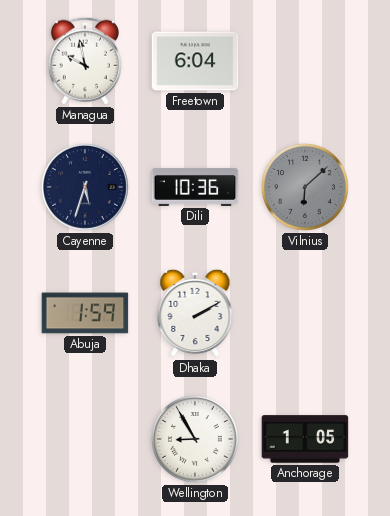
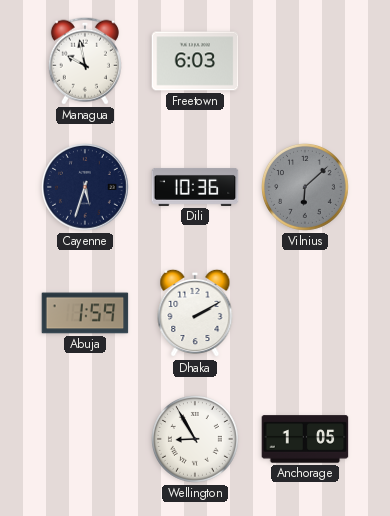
Freetown: 6:04 -> 6:03 (195, 61)
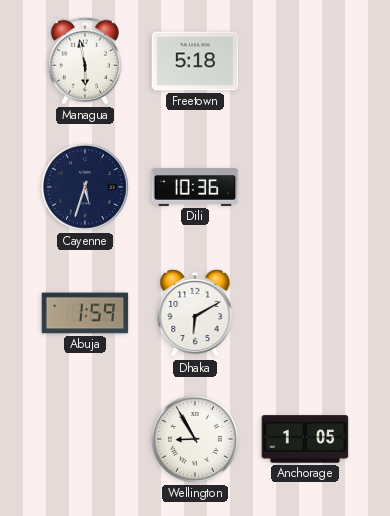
Managua: 9:58 -> 5:58 (85, 61)
Freetown: 6:03 -> 5:18 (195, 61)
Vilnius: 6:08 -> none (306, 188)
Dhaka: 2:10 -> 6:10 (195, 313)
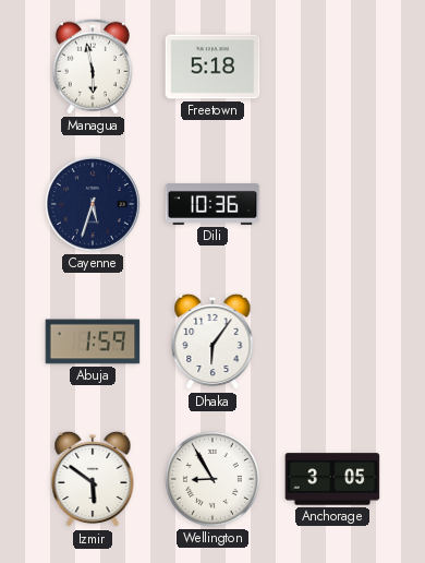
Dhaka: 6:10 -> 6:06 (212, 342)
Izmir: none -> 5:51 (93, 479)
Anchorage: 1:05 -> 3:05 (332, 479)
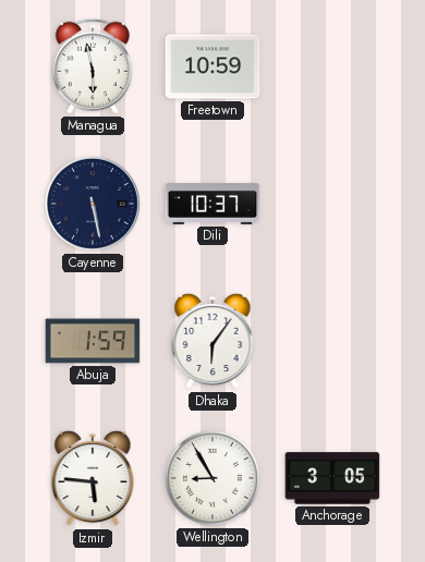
Freetown: 5:18 -> 10:59 (212, 66)
Cayenne: 5:33 -> 5:28 (94, 205)
Dili: 10:36 -> 10:37 (212, 205)
Izmir: 5:51 -> 5:46 (93, 478)
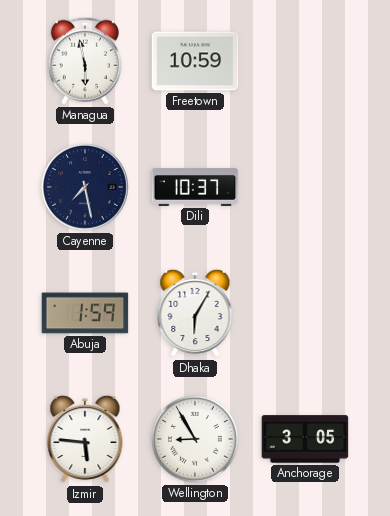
Cayenne: 5:28 -> 7:28 (86, 188)
Dhaka: 6:06 -> 6:05 (195, 313)
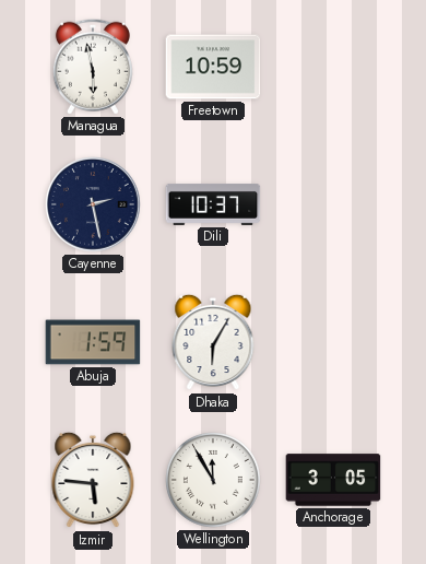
Cayenne: 7:28 -> 2:28 (94, 205)
Wellington: 8:55 -> 11:55 (214, 481)
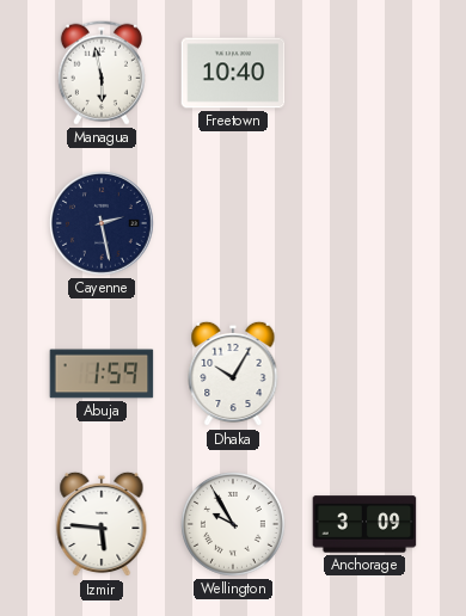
Freetown: 10:59 -> 10:40 (233, 73)
Dili: 10:37 -> none (213, 205)
Dhaka: 6:05 -> 10:05 (233, 374)
Wellington: 11:55 -> 9:55 (234, 525)
Anchorage: 3:05 -> 3:09 (364, 524)
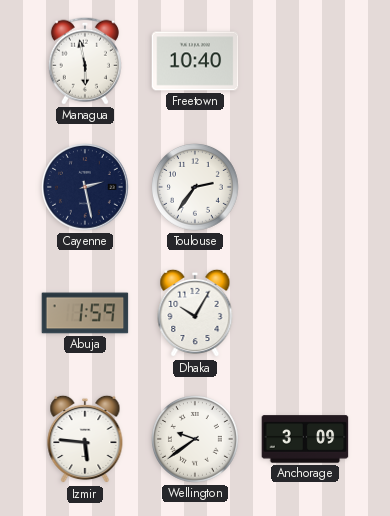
Toulouse: none -> 2:36 (196, 188)
Wellington: 9:55 -> 9:39 (196, 440)
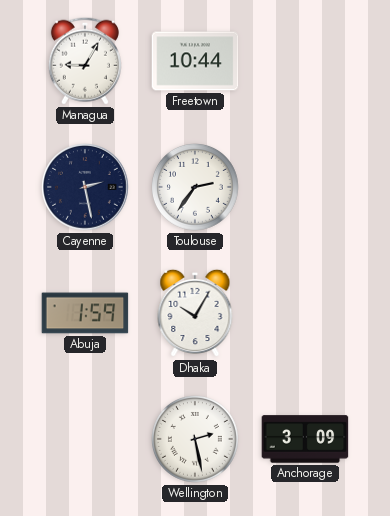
Managua: 5:58 -> 9:05 (85, 61)
Freetown: 10:40 -> 10:44 (195, 61)
Izmir: 5:46 -> none (85, 439)
Wellington: 9:39 -> 2:28 (196, 440)
